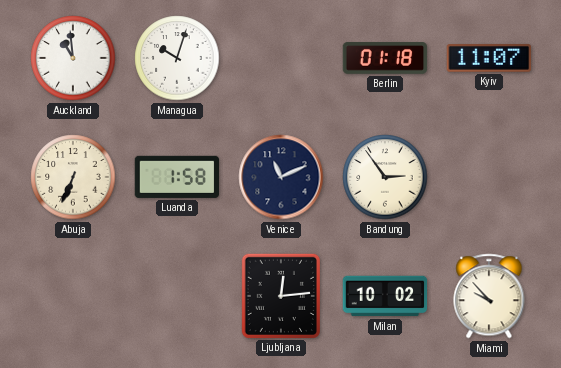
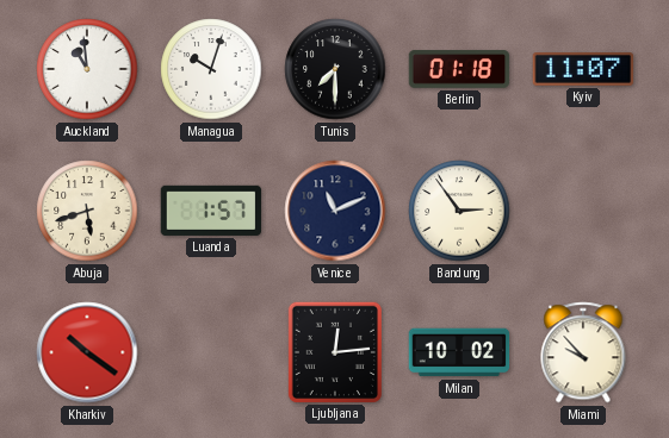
Tunis: none -> 7:30 (335, 69)
Abuja: 6:34 -> 5:42 (87, 211)
Luanda: 1:58 -> 1:57 (211, 211)
Kharkiv: none -> 10:21 (87, 352)
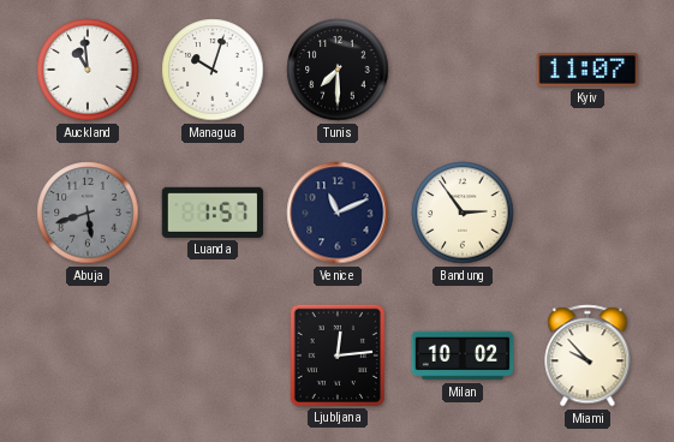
Berlin: 01:18 -> none (459, 69)
Abuja dial: cream -> grey (88, 213)
Kharkiv: 10:21 -> none (87, 352)
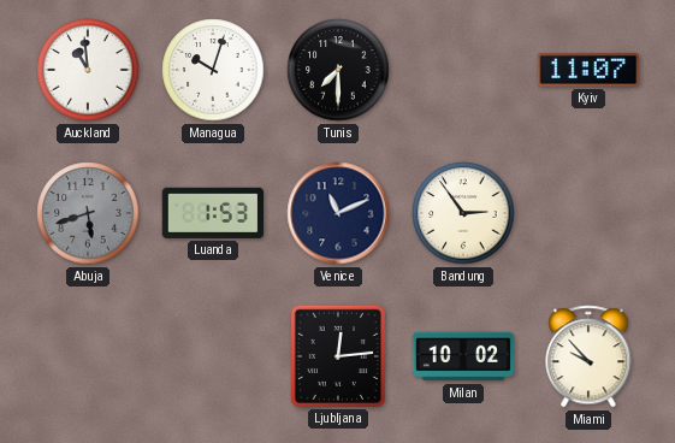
Luanda: 1:57 -> 1:53 (213, 213)
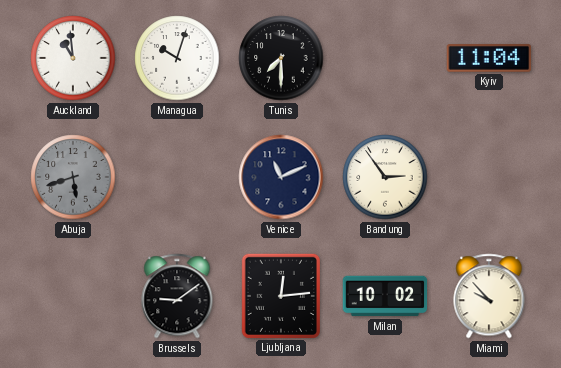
Kyiv: 11:07 -> 11:04 (489, 59)
Luanda: 1:53 -> none (213, 213)
Brussels: none -> 9:09 (177, 296)
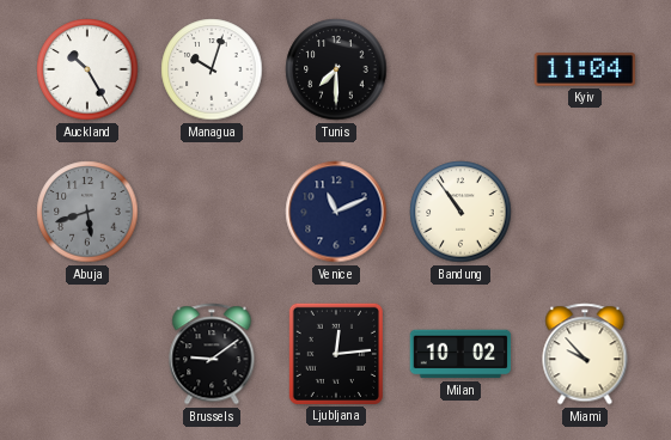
Auckland: 10:59 -> 10:25 (87, 69)
Bandung: 2:54 -> 10:54 (460, 212)
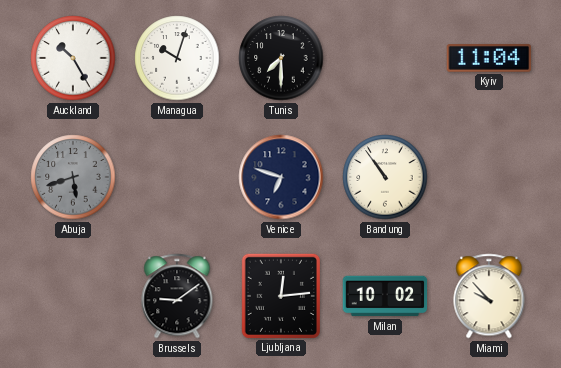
Venice: 11:11 -> 6:48 (281, 177)
